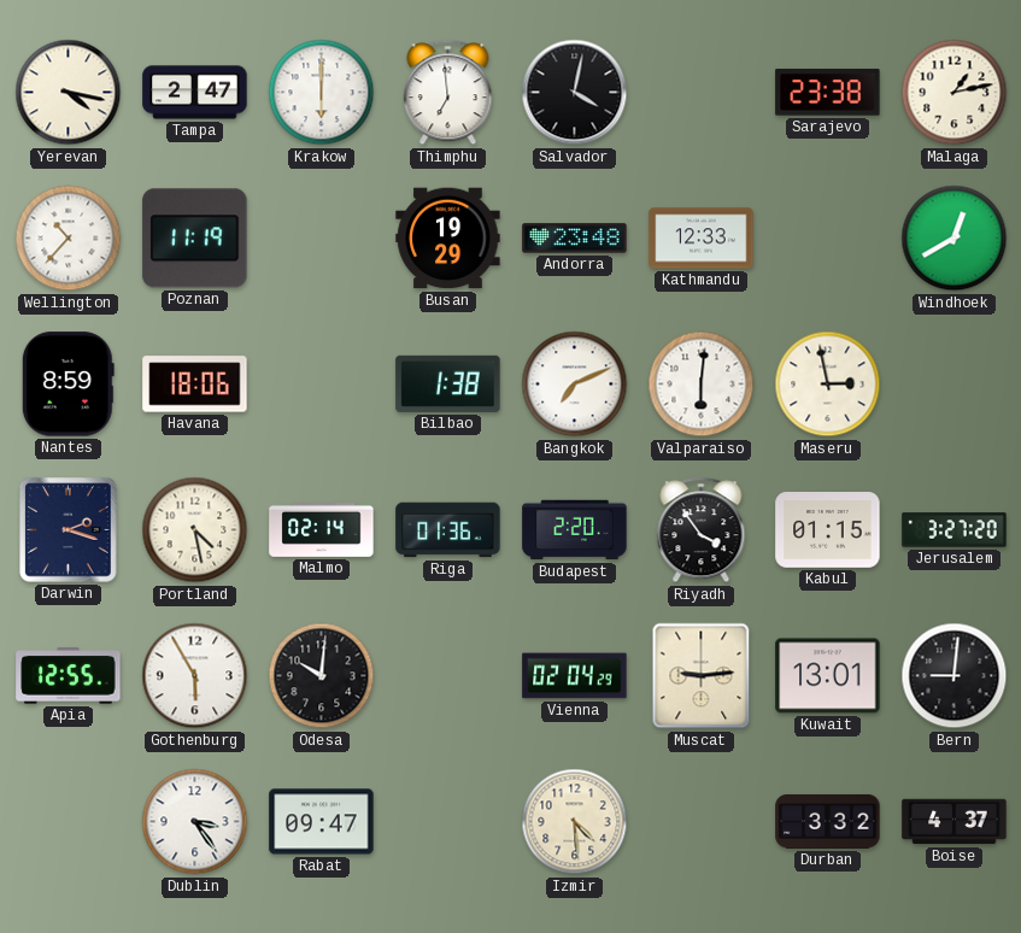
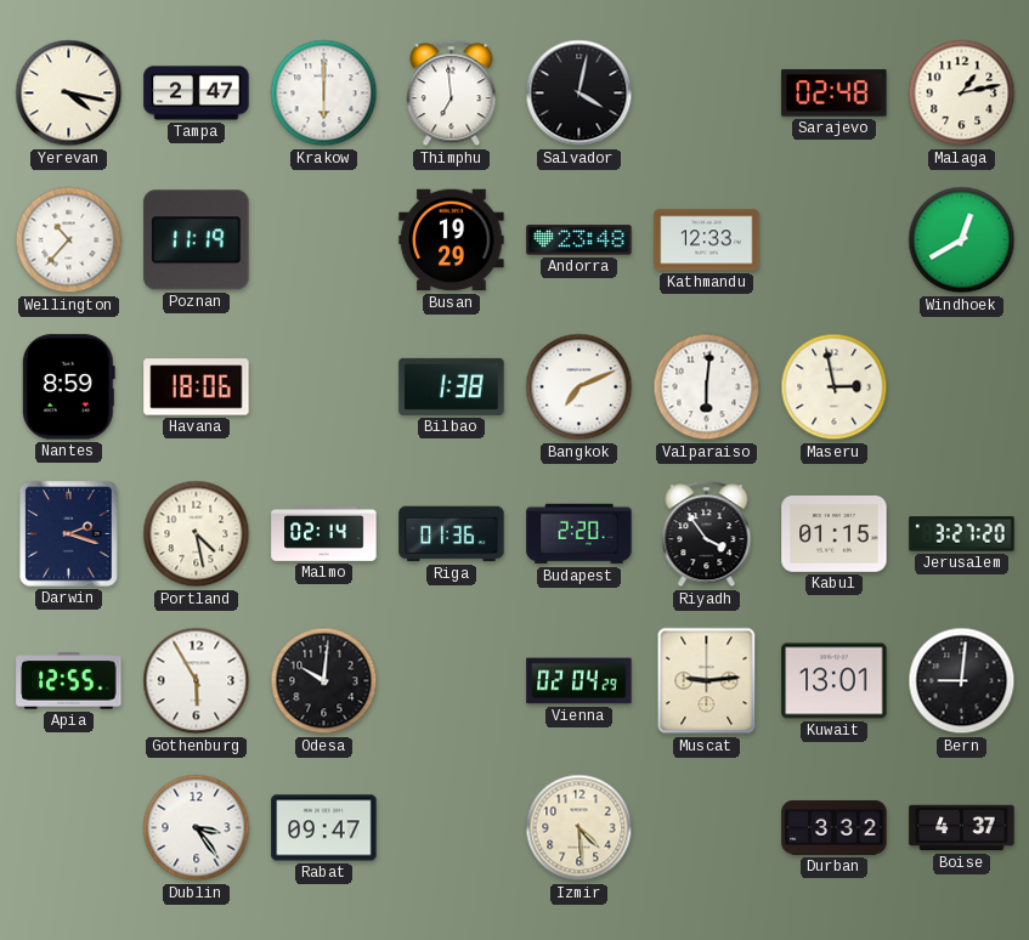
Sarajevo: 23:38 -> 02:48 (835, 94)
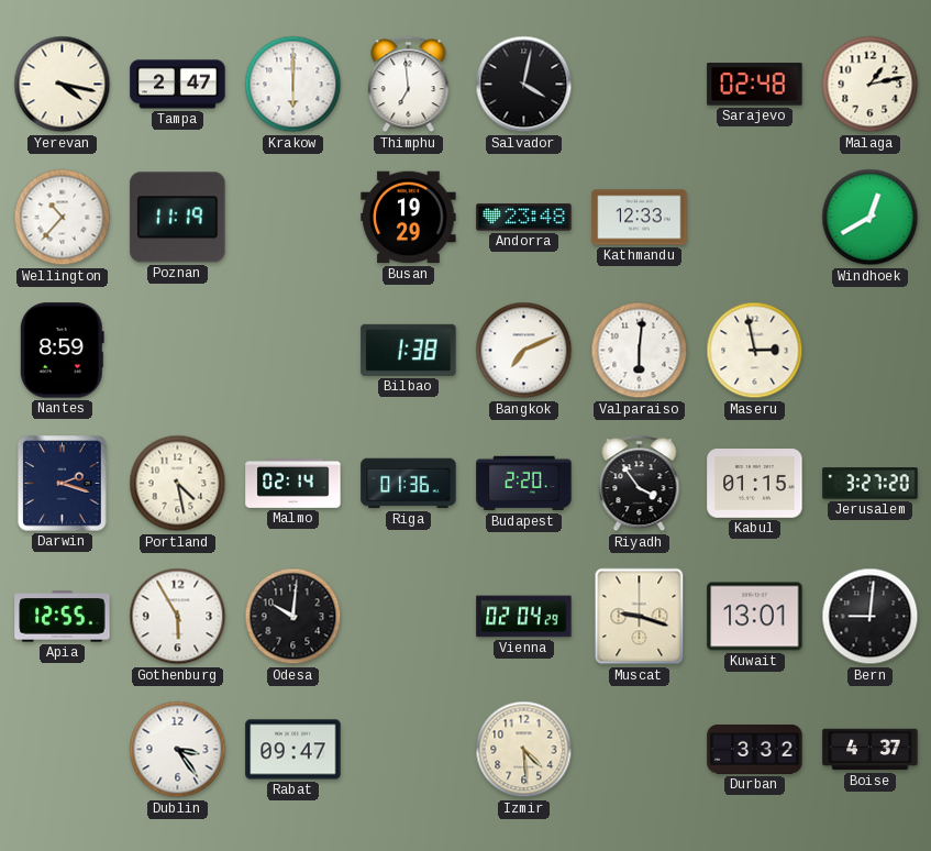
Havana: 18:06 -> none (197, 387)
Muscat: 9:14 -> 9:18 (640, 617)
